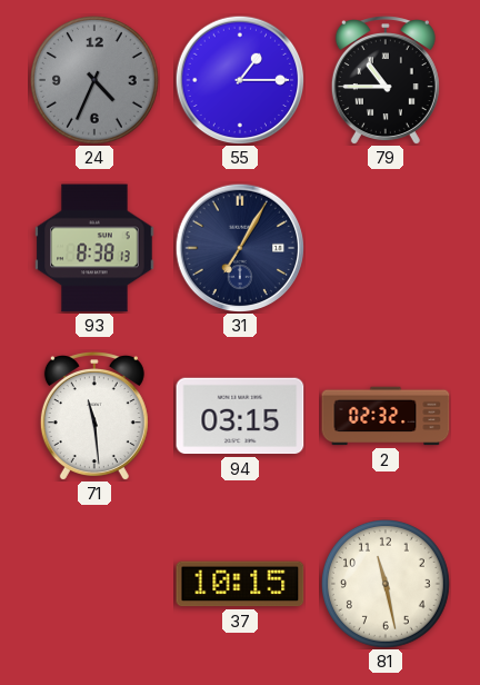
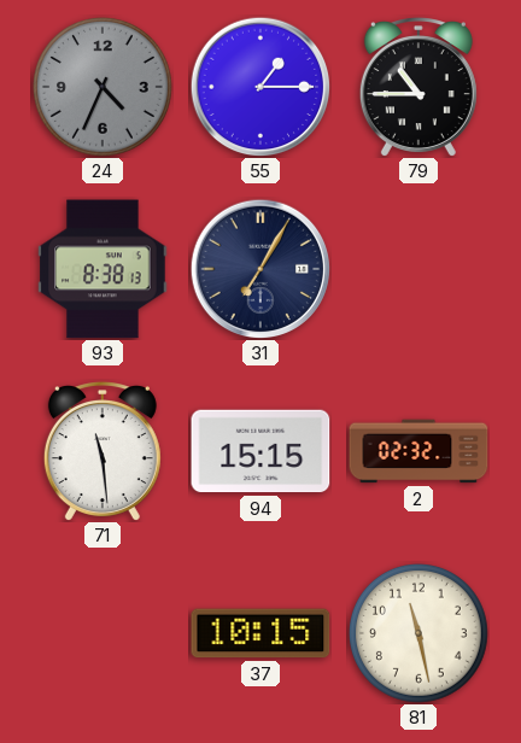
94: 03:15 -> 15:15 (260, 451)
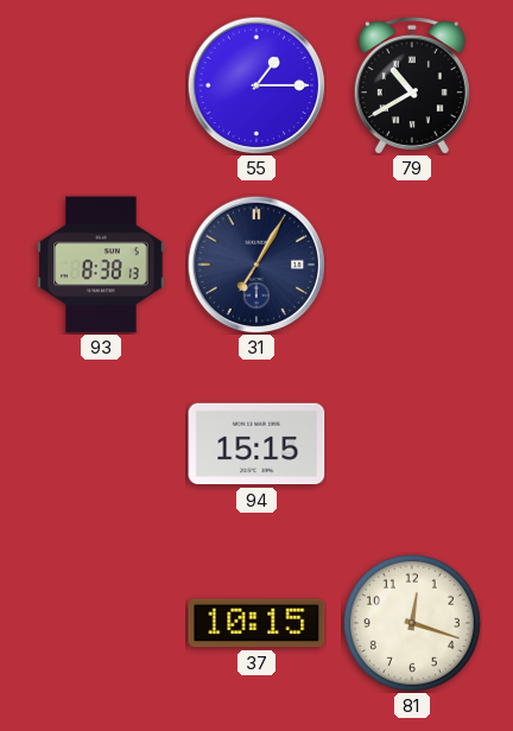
24: 4:34 -> none (104, 88)
79: 10:45 -> 10:40 (412, 85)
71: 11:29 -> none (103, 451)
2: 02:32 -> none (418, 451)
81: 11:28 -> 12:18 (413, 624)
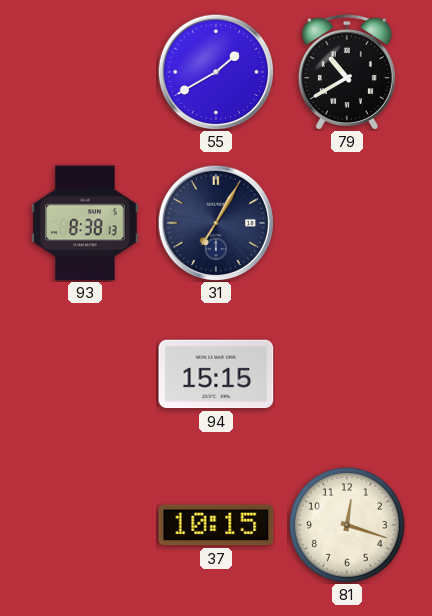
55: 1:15 -> 1:40 (216, 72)
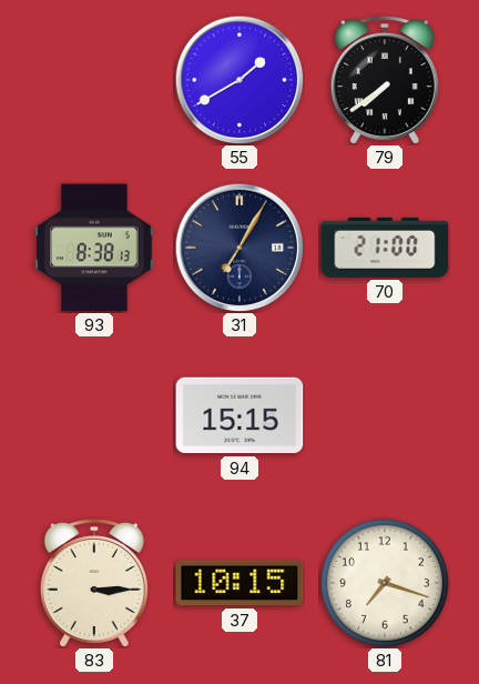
79: 10:40 -> 7:39 (385, 80)
70: none -> 21:00 (385, 248)
83: none -> 3:15 (94, 583)
81: 12:18 -> 7:18 (386, 584)
